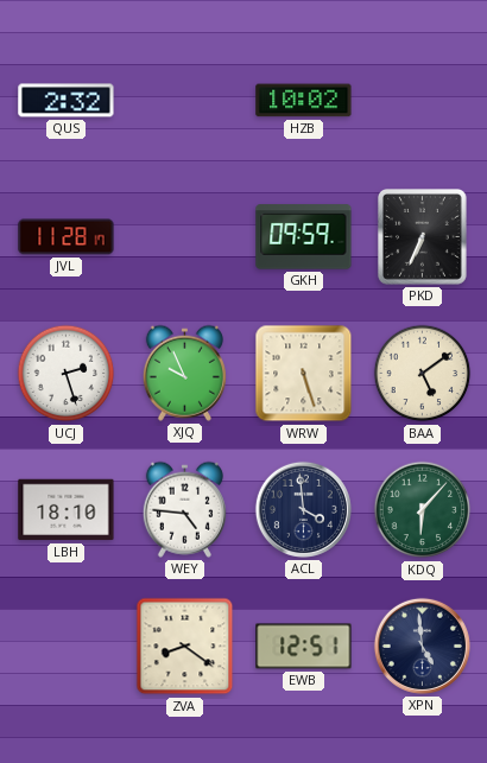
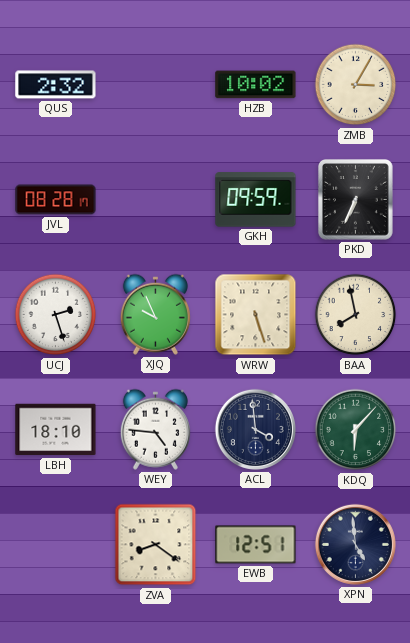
ZMB: none -> 3:05 (356, 85)
JVL: 11:28 -> 08:28 (56, 200)
BAA: 5:09 -> 7:58 (356, 315)
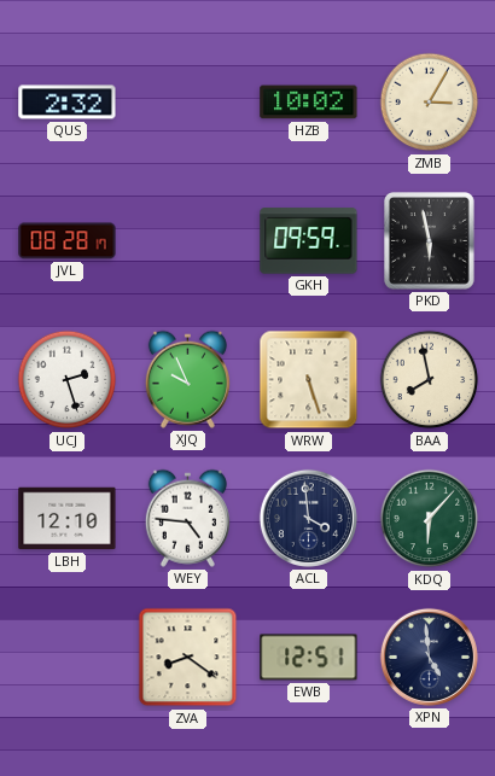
PKD: 6:34 -> 5:58 (430, 241)
LBH: 18:10 -> 12:10 (68, 519)
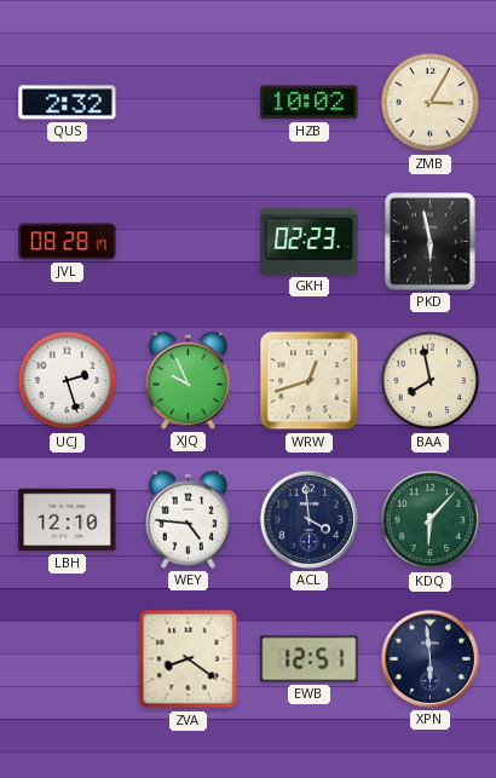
GKH: 09:59 -> 02:23 (310, 242)
WRW: 5:27 -> 12:42 (310, 381)
XPN: 4:59 -> 5:59 (429, 658)
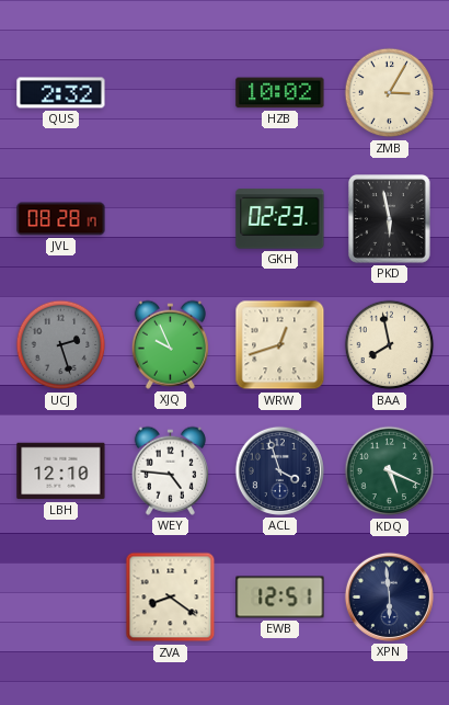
UCJ dial: white -> grey (61, 345)
ACL: 3:59 -> 3:57 (279, 470)
KDQ: 6:07 -> 5:19 (390, 471)
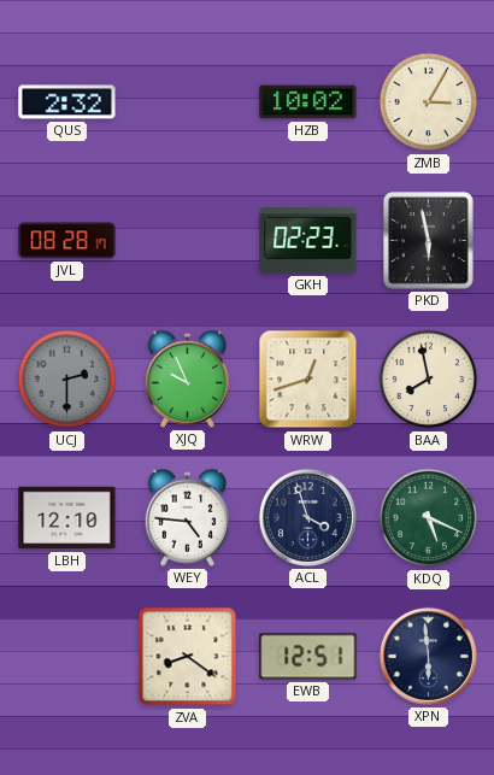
UCJ: 2:27 -> 2:30 (67, 380)
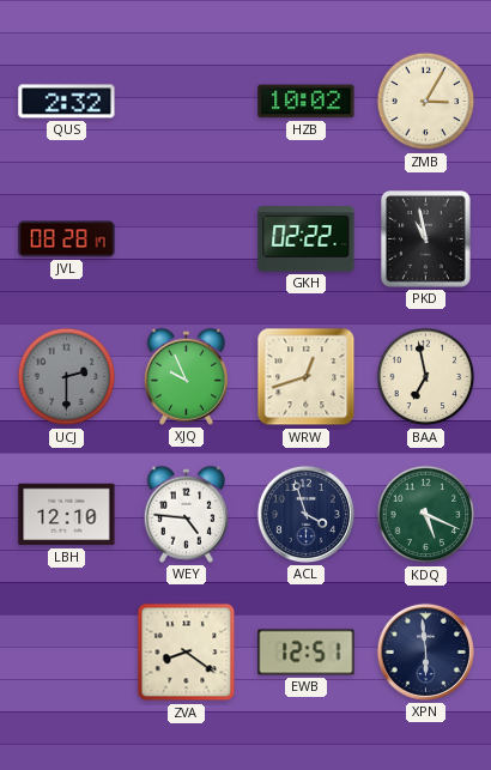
GKH: 02:23 -> 02:22 (307, 240)
PKD: 5:58 -> 10:58 (426, 240)
BAA: 7:58 -> 6:58 (426, 377)
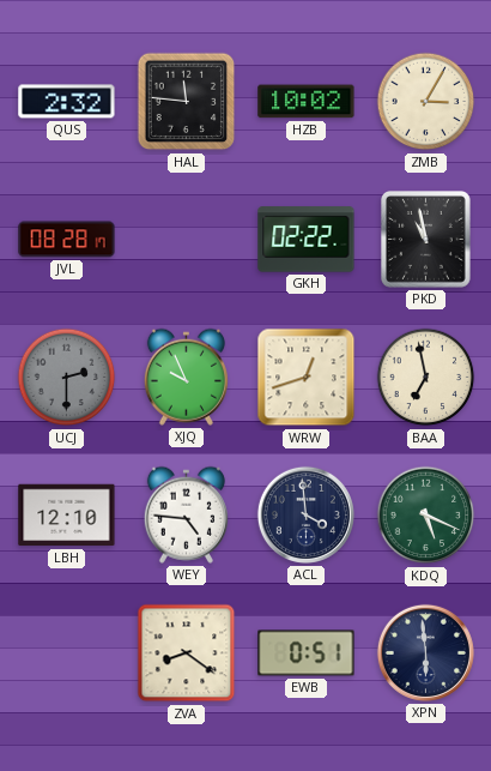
HAL: none -> 11:46 (187, 102)
ACL: 3:57 -> 3:59 (305, 514)
EWB: 12:51 -> 0:51 (307, 653)
